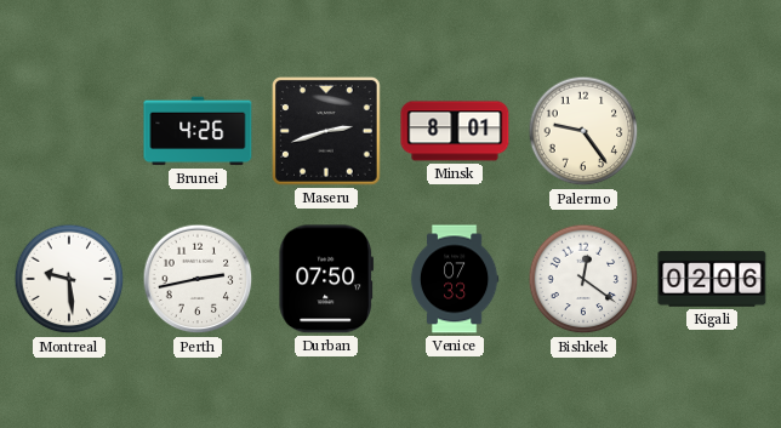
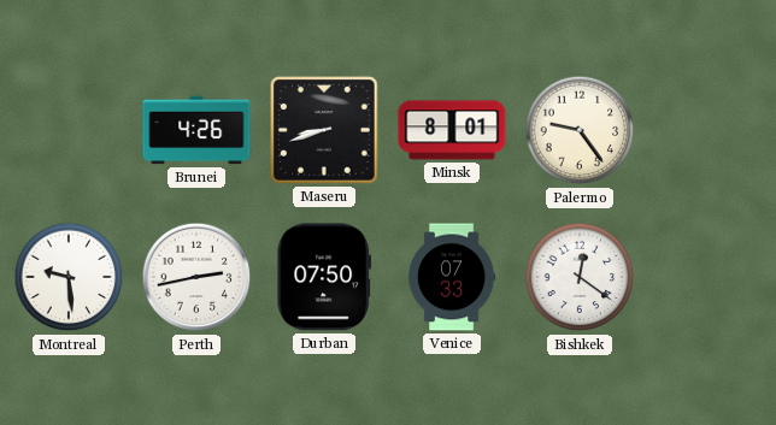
Maseru: 2:42 -> 8:42 (325, 131)
Kigali: 02:06 -> none (712, 279)
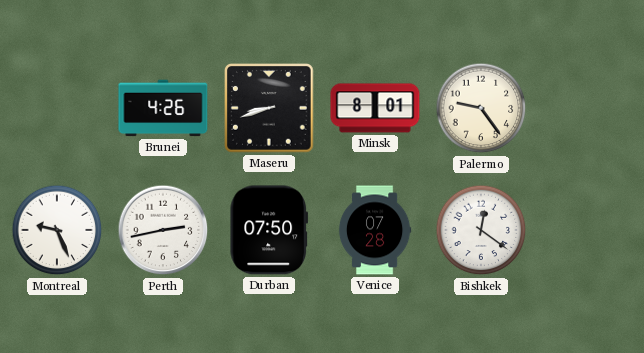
Montreal: 9:29 -> 9:26 (57, 230)
Venice: 07:33 -> 07:28 (375, 230)
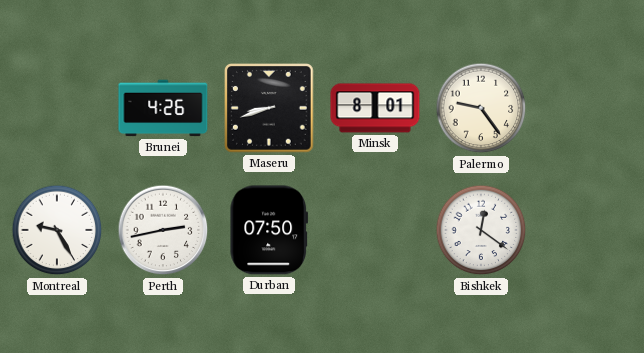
Montreal: 9:26 -> 9:25 (57, 230)
Venice: 07:28 -> none (375, 230)
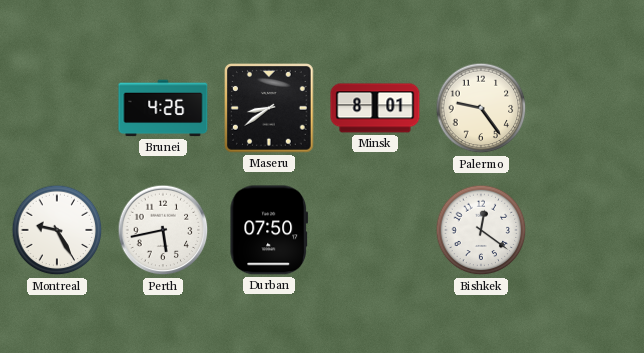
Maseru: 8:42 -> 8:39 (270, 109)
Perth: 2:43 -> 5:43 (163, 230)
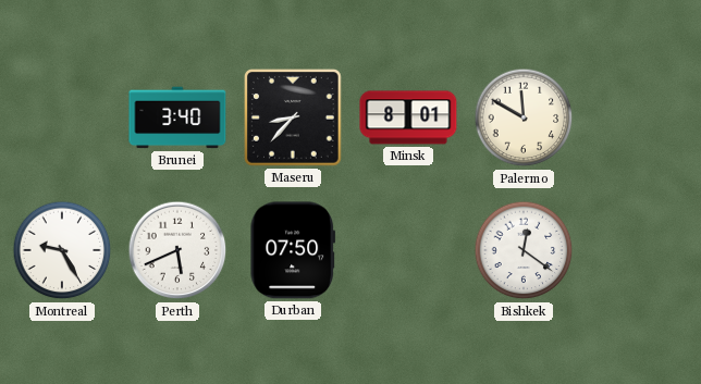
Brunei: 4:26 -> 3:40 (177, 117)
Maseru: 8:39 -> 8:37 (294, 119)
Palermo: 9:24 -> 11:50 (524, 117)
Perth: 5:43 -> 5:41 (177, 250)
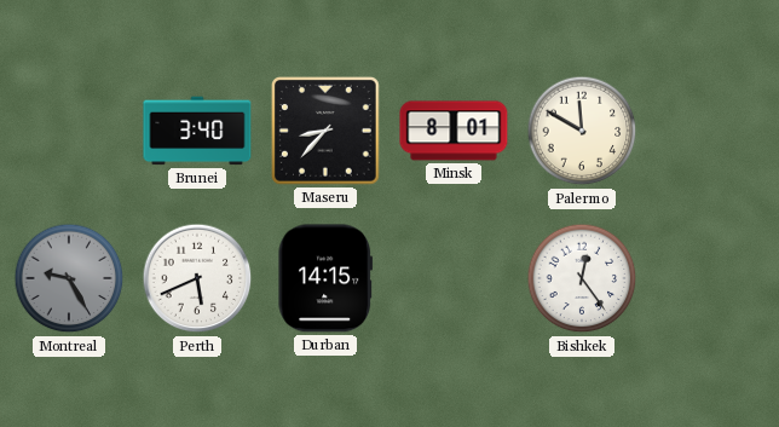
Montreal dial: white -> grey (69, 278)
Durban: 07:50 -> 14:15 (325, 278)
Bishkek: 12:21 -> 12:24 (582, 278)
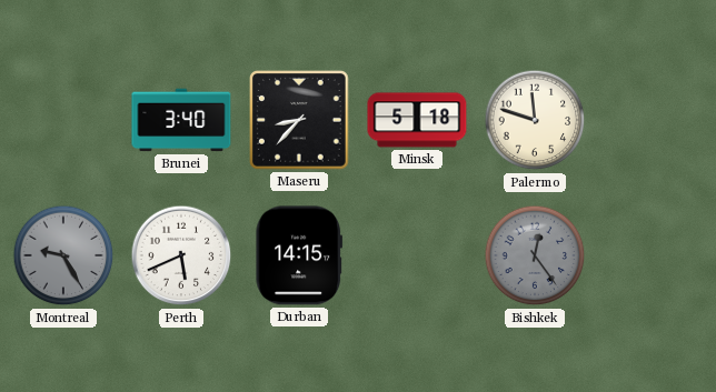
Minsk: 8:01 -> 5:18 (417, 120)
Palermo: 11:50 -> 11:48 (535, 120)
Bishkek dial: white -> grey (535, 255)
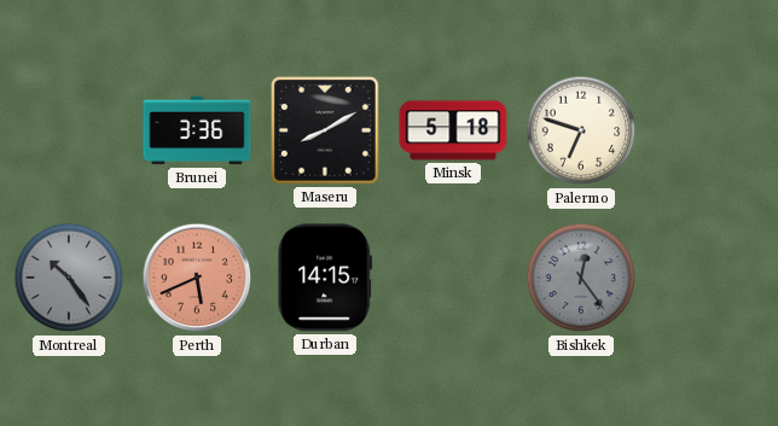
Brunei: 3:40 -> 3:36 (197, 130)
Maseru: 8:37 -> 8:10 (326, 132)
Palermo: 11:48 -> 6:48 (581, 130)
Montreal: 9:25 -> 10:24 (69, 278)
Perth dial: white -> salmon (197, 278)
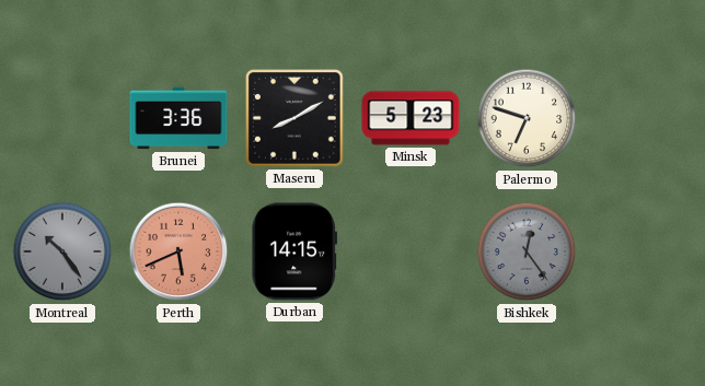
Minsk: 5:18 -> 5:23 (411, 118)
